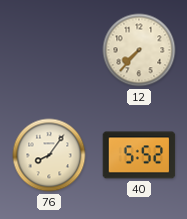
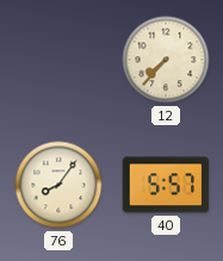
40: 5:52 -> 5:57 (166, 185)
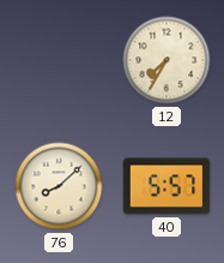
12: 7:37 -> 7:35 (167, 60)
76: 8:06 -> 8:08 (59, 186)
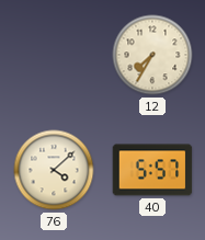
76: 8:08 -> 4:08 (54, 170)
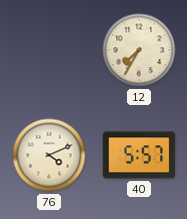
76: 4:08 -> 4:11 (49, 155)
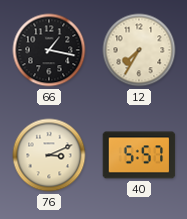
66: none -> 1:17 (49, 50)
76: 4:11 -> 3:11 (49, 155)
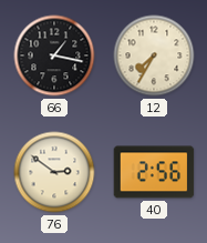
76: 3:11 -> 2:51 (54, 172)
40: 5:57 -> 2:56 (154, 172)
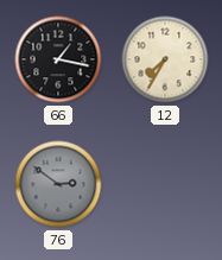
76 dial: cream -> grey (58, 184)
40: 2:56 -> none (154, 172)
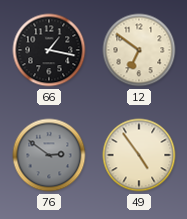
12: 7:35 -> 6:51 (139, 50)
49: none -> 4:54 (139, 155)
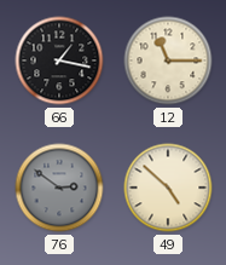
12: 6:51 -> 11:15 (168, 61)
49: 4:54 -> 4:52 (168, 188)
